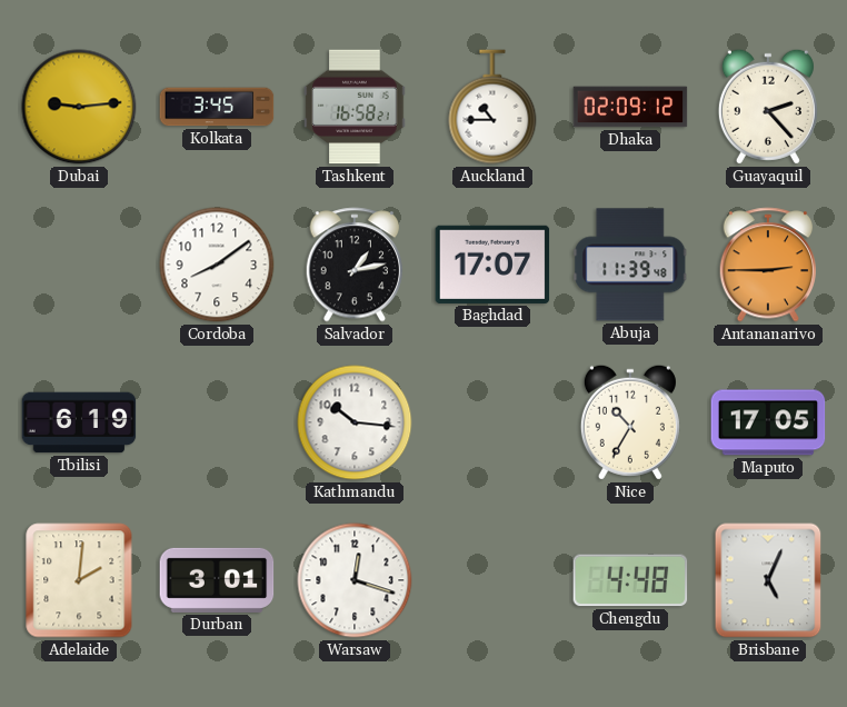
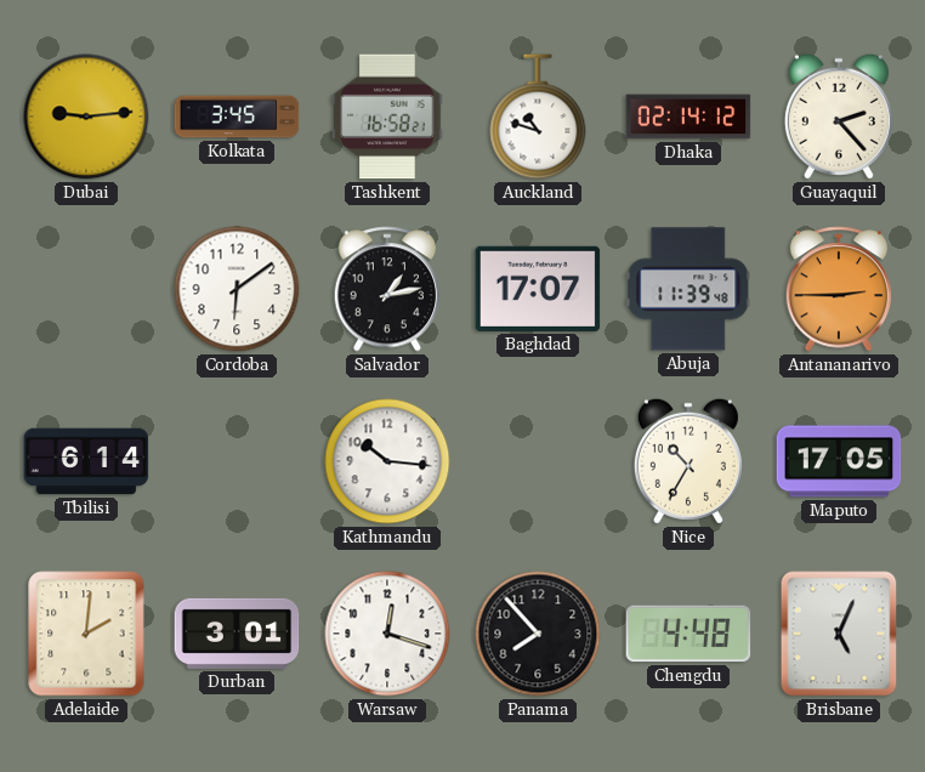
Auckland: 10:45 -> 10:48 (538, 117)
Dhaka: 02:09 -> 02:14 (688, 117)
Cordoba: 8:09 -> 6:09 (237, 289)
Tbilisi: 6:19 -> 6:14 (86, 461)
Panama: none -> 7:53 (538, 634)
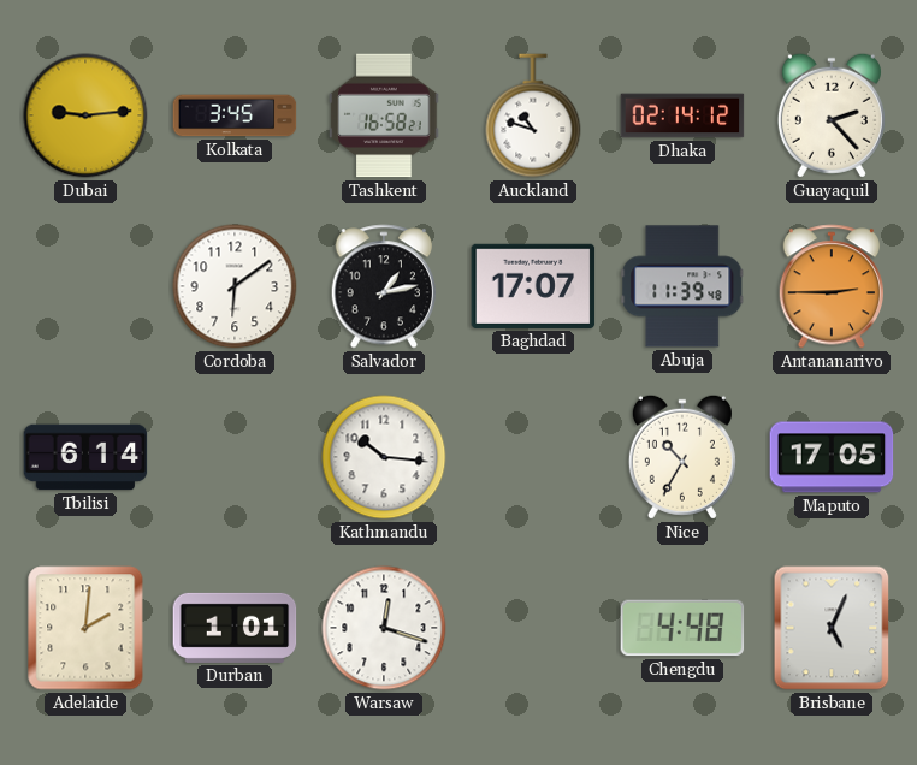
Durban: 3:01 -> 1:01 (235, 628)
Panama: 7:53 -> none (538, 634)
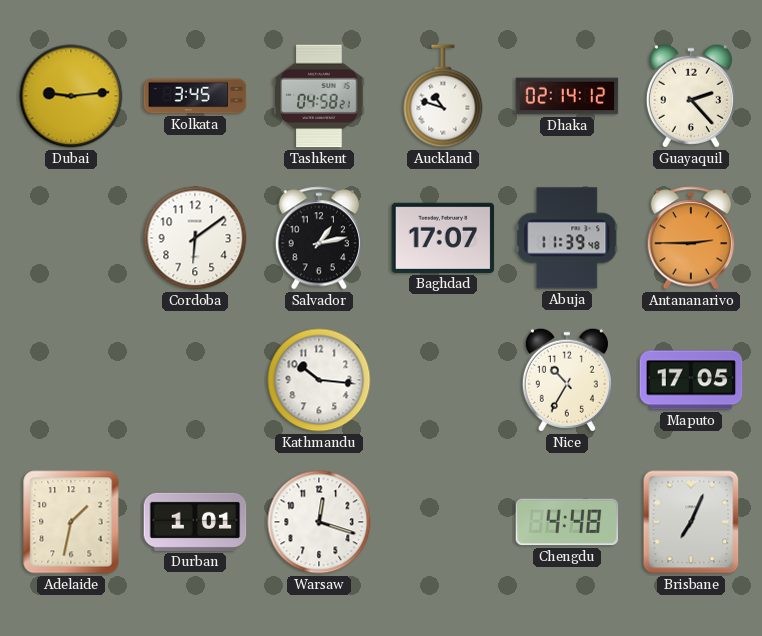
Tashkent: 16:58 -> 04:58 (319, 96)
Tbilisi: 6:14 -> none (85, 457)
Adelaide: 2:01 -> 1:32 (71, 522)
Brisbane: 5:04 -> 7:04 (691, 522)
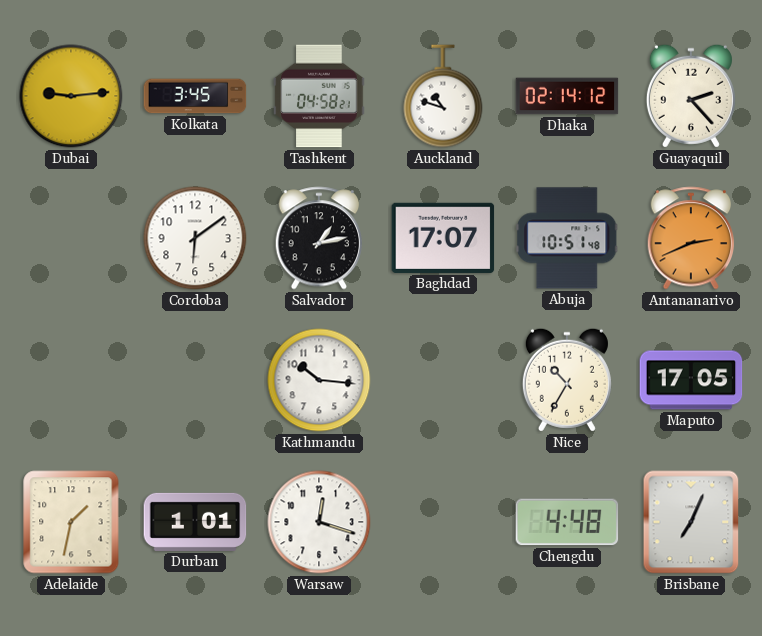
Abuja: 11:39 -> 10:51 (567, 238)
Antananarivo: 2:45 -> 2:41 (691, 238)
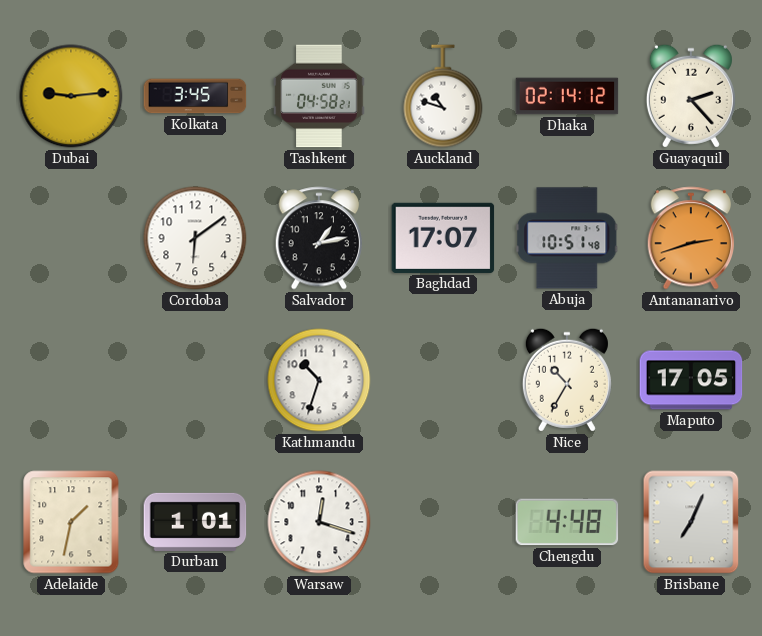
Antananarivo: 2:41 -> 2:42 (691, 238)
Kathmandu: 10:16 -> 10:33 (319, 380)
